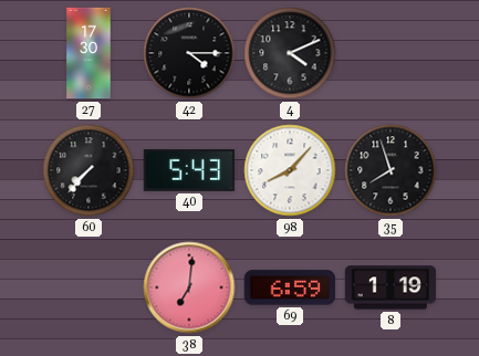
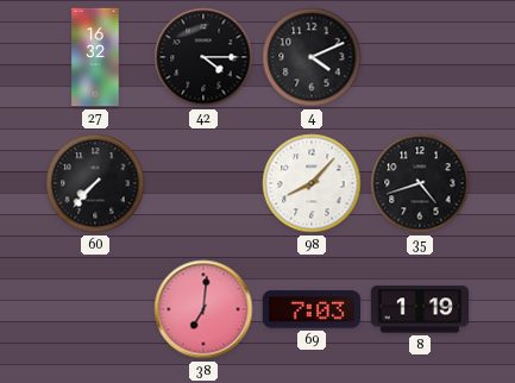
27: 17:30 -> 16:32 (95, 57)
40: 5:43 -> none (189, 170)
35: 7:57 -> 4:42 (420, 183)
69: 6:59 -> 7:03 (312, 309)
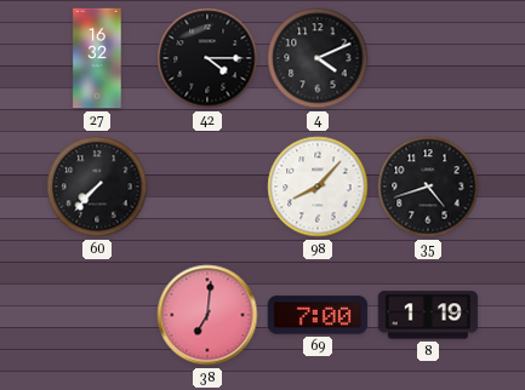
69: 7:03 -> 7:00 (318, 315)
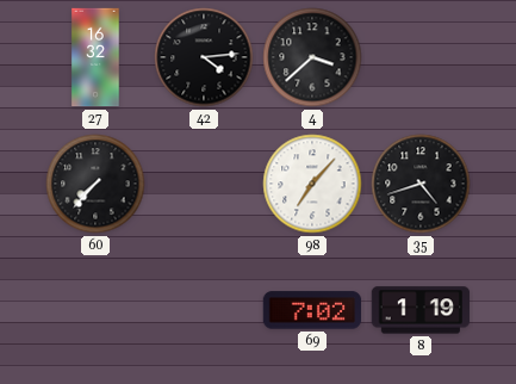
42: 4:15 -> 4:14 (204, 57)
4: 4:11 -> 3:38 (312, 57)
98: 8:07 -> 7:07 (312, 184)
38: 7:01 -> none (207, 315)
69: 7:00 -> 7:02 (312, 310)
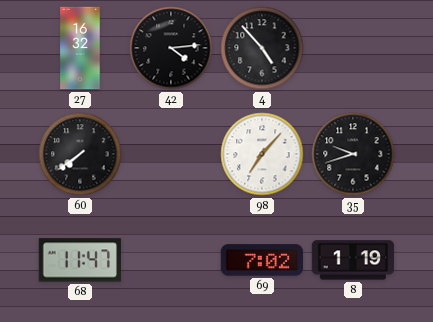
4: 3:38 -> 4:53 (262, 48)
60: 7:37 -> 7:39 (80, 154)
35: 4:42 -> 9:42 (353, 154)
68: none -> 11:47 (79, 260)
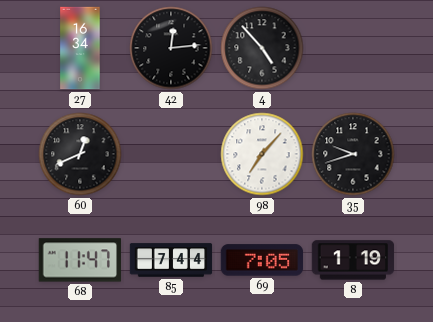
27: 16:32 -> 16:34 (80, 48)
42: 4:14 -> 12:14 (171, 48)
60: 7:39 -> 12:41 (80, 154)
85: none -> 7:44 (171, 260)
69: 7:02 -> 7:05 (262, 260)
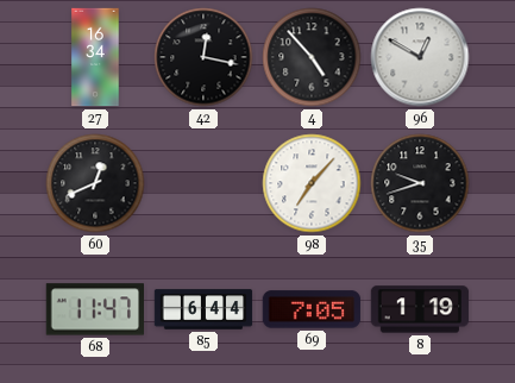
42: 12:14 -> 12:17 (203, 57)
96: none -> 12:50 (420, 57)
85: 7:44 -> 6:44 (203, 309)
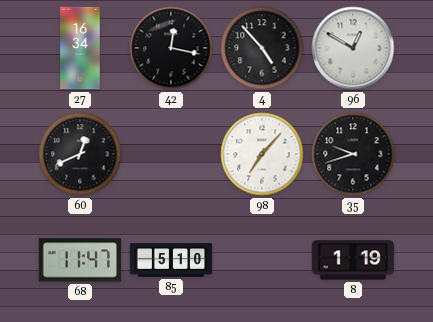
85: 6:44 -> 5:10 (171, 260)
69: 7:05 -> none (312, 309)
